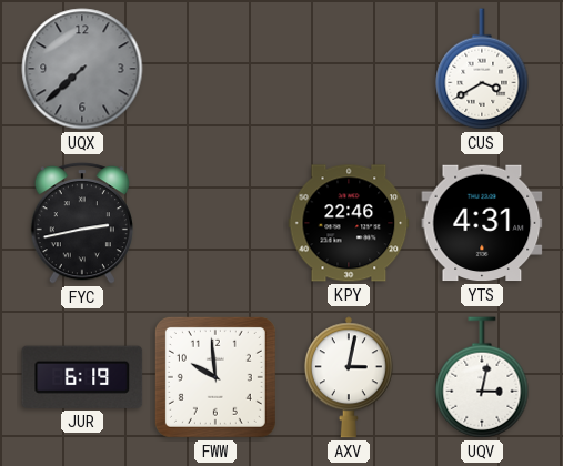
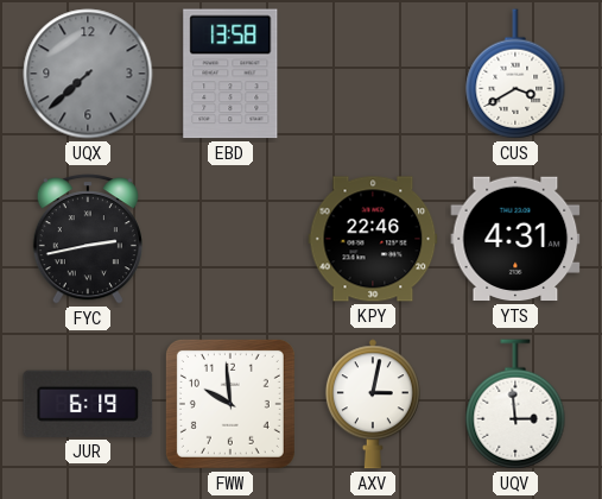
EBD: none -> 13:58 (230, 74)
UQV: 3:02 -> 2:59 (515, 404)
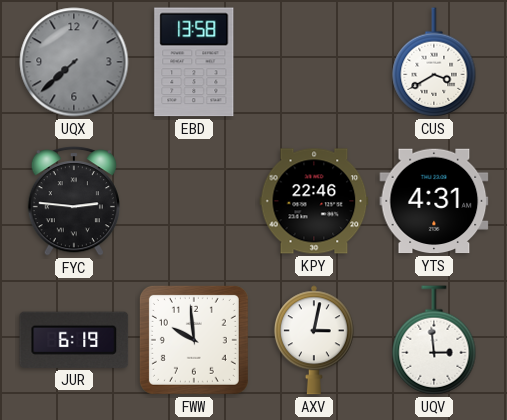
FYC: 2:43 -> 2:46 (74, 201)
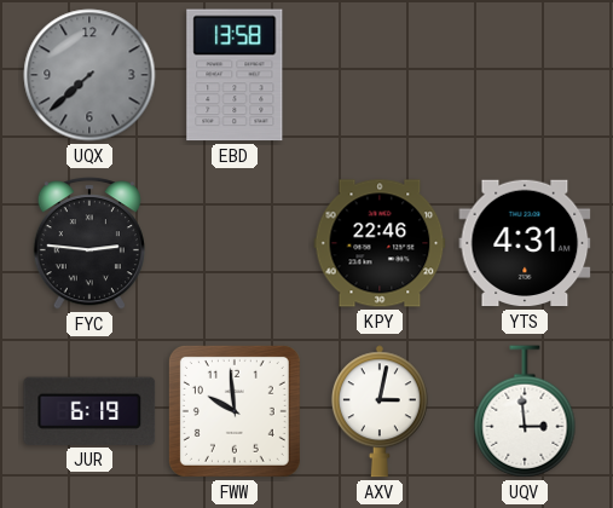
CUS: 3:40 -> none (434, 62)
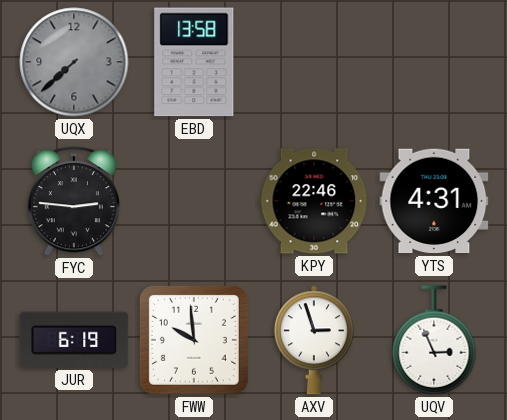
AXV: 3:02 -> 2:57 (314, 340)
UQV: 2:59 -> 2:56 (434, 340)
